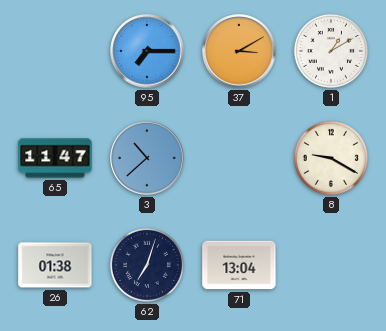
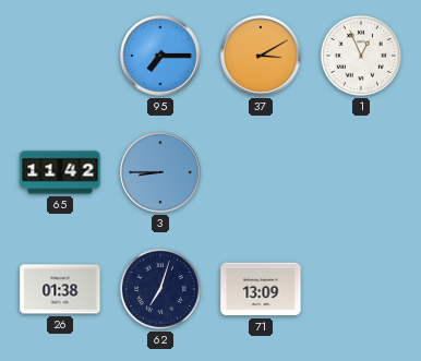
1: 1:10 -> 12:56 (361, 56)
65: 11:47 -> 11:42 (60, 172)
3: 10:38 -> 8:45 (160, 172)
8: 9:20 -> none (331, 158)
71: 13:04 -> 13:09 (261, 289)
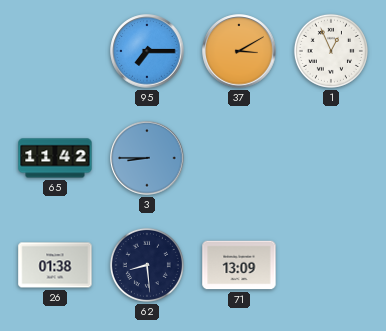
62: 7:03 -> 8:29 (147, 265)
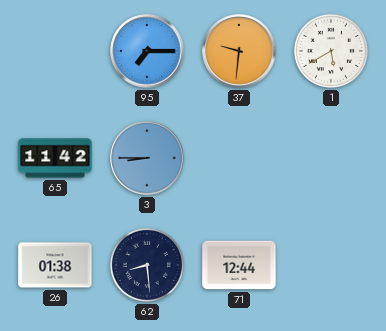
37: 3:10 -> 9:31 (239, 51)
1: 12:56 -> 5:40 (331, 51)
71: 13:09 -> 12:44 (239, 265)
